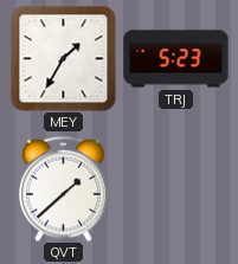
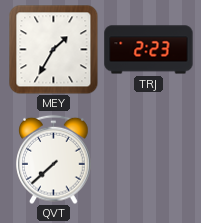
TRJ: 5:23 -> 2:23 (149, 50)
QVT: 1:38 -> 7:38 (54, 159)
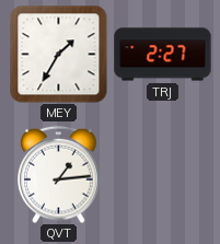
TRJ: 2:23 -> 2:27 (163, 55)
QVT: 7:38 -> 1:14 (59, 174)
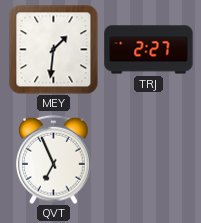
MEY: 1:35 -> 1:31 (53, 49)
QVT: 1:14 -> 6:56 (54, 159)
